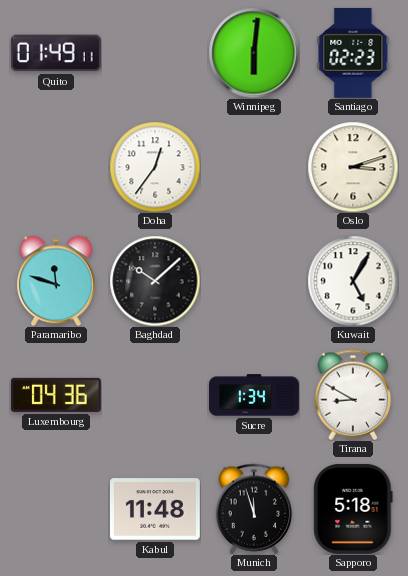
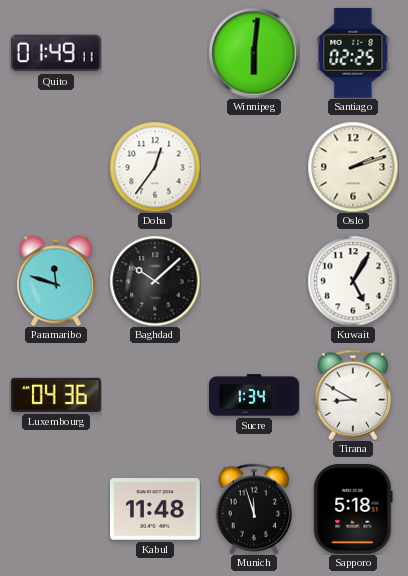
Santiago: 02:23 -> 02:25 (353, 53)
Oslo: 3:12 -> 2:12 (353, 167)
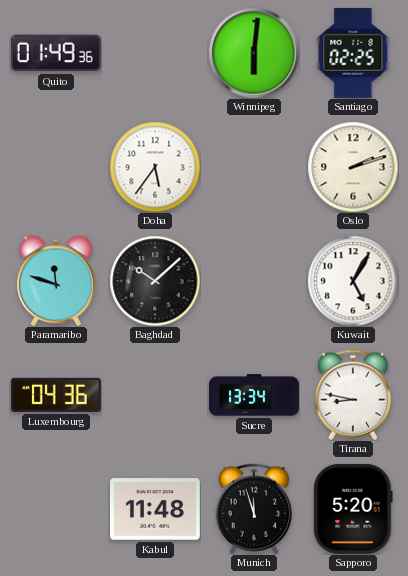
Quito: 01:49:11 -> 01:49:36 (56, 53)
Doha: 12:36 -> 5:36 (155, 167)
Sucre: 1:34 -> 13:34 (255, 395)
Tirana: 8:50 -> 8:47 (353, 395)
Sapporo: 5:18 -> 5:20 (353, 509)
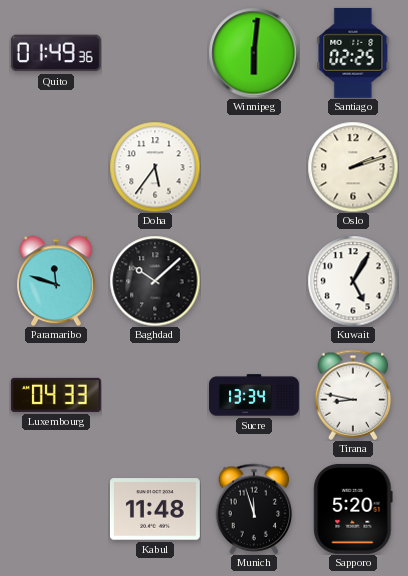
Luxembourg: 04:36 -> 04:33 (56, 395)
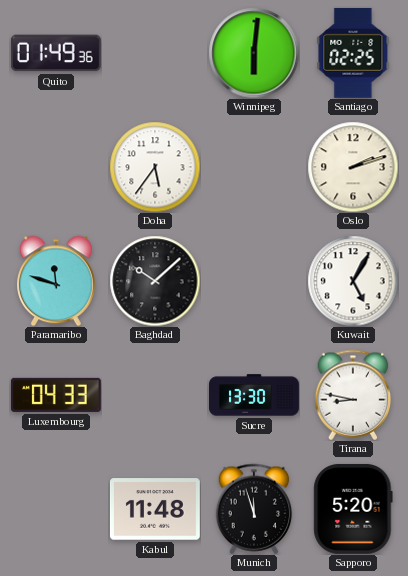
Sucre: 13:34 -> 13:30 (255, 395)
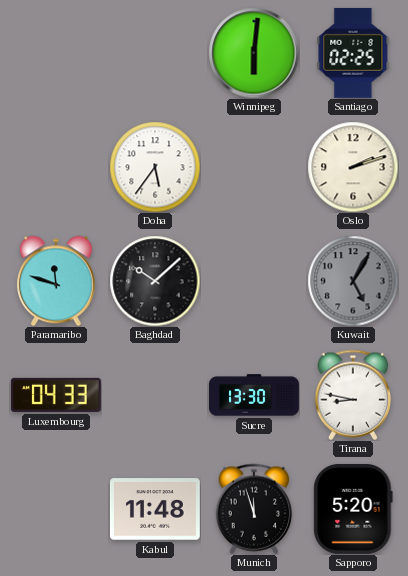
Quito: 01:49 -> none (56, 53)
Kuwait dial: white -> grey (353, 281)
